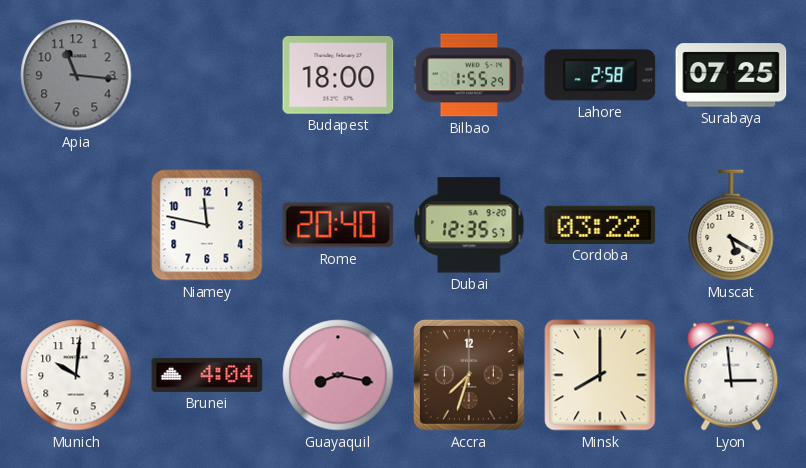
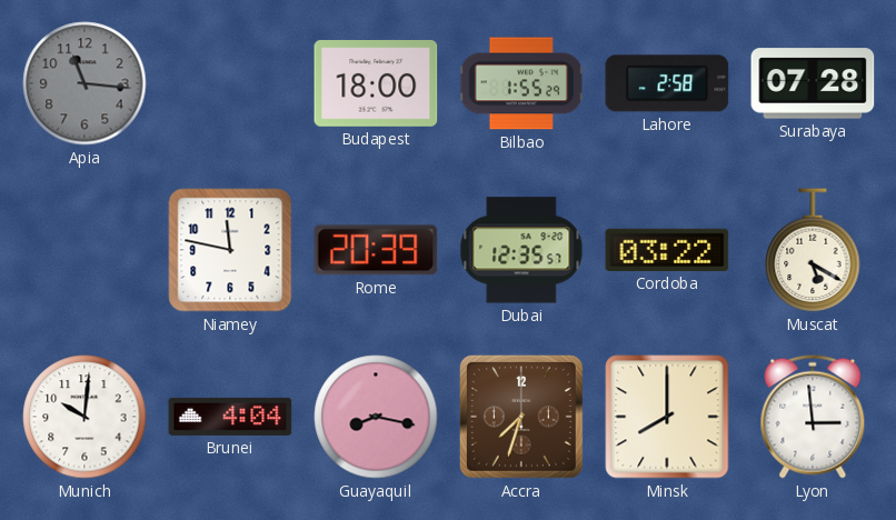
Surabaya: 07:25 -> 07:28 (813, 83)
Rome: 20:40 -> 20:39 (376, 250)
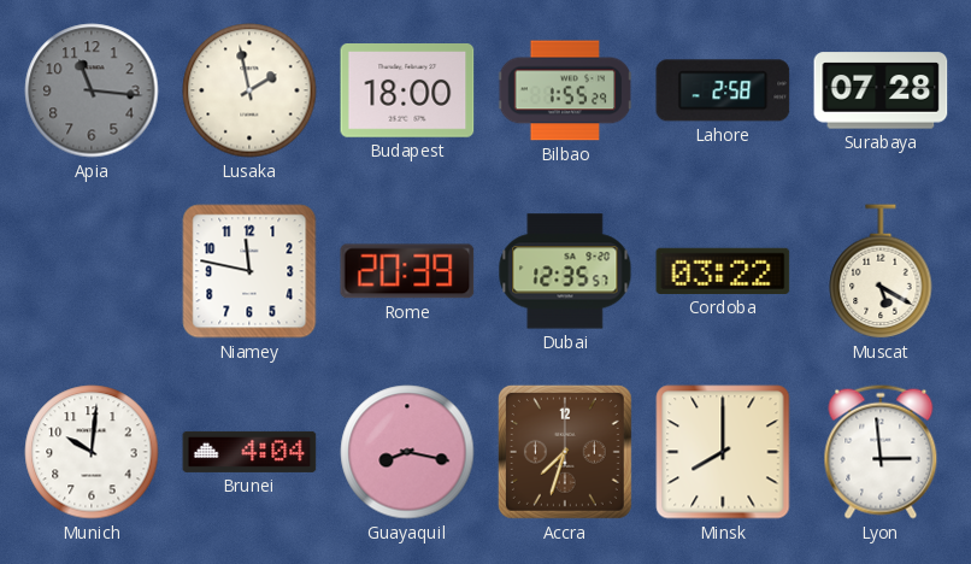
Lusaka: none -> 1:58 (249, 90)
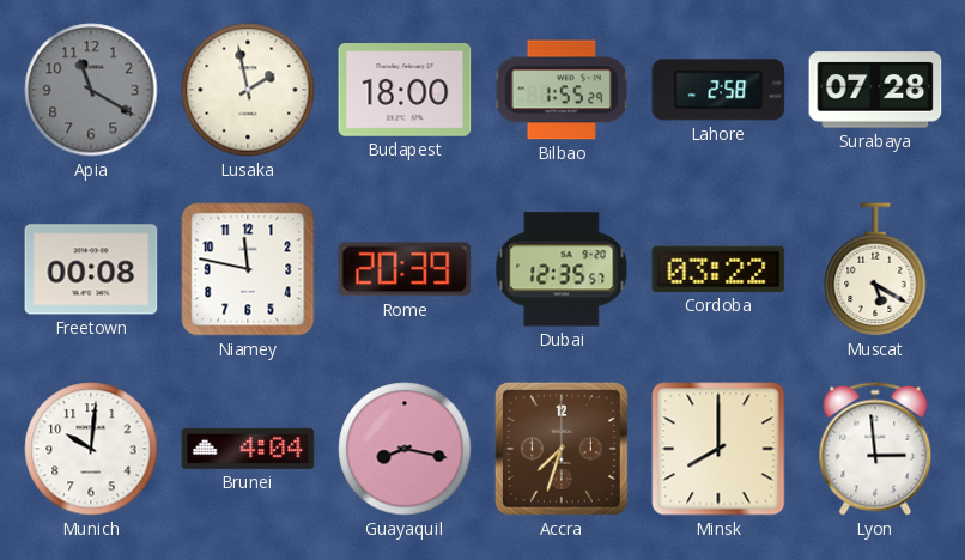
Apia: 11:16 -> 11:20 (91, 90)
Freetown: none -> 00:08 (91, 269)
